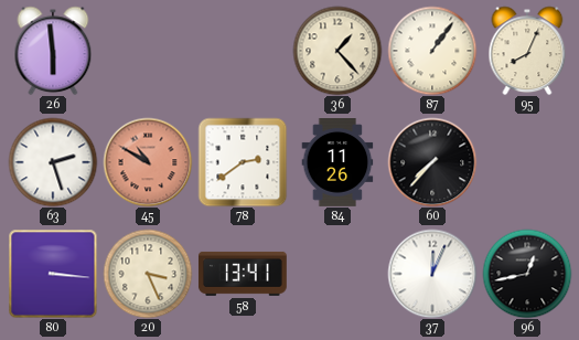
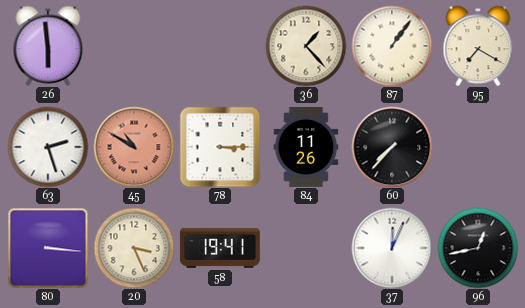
95: 8:04 -> 7:20 (478, 46)
78: 2:39 -> 3:15 (220, 147)
58: 13:41 -> 19:41 (220, 248)
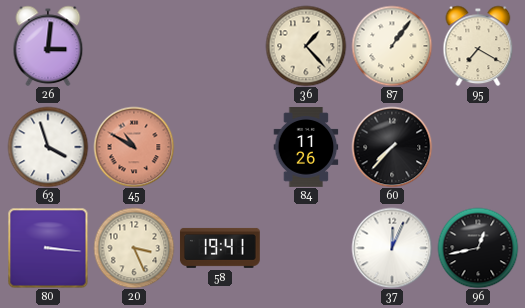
26: 5:59 -> 3:01 (48, 46)
63: 2:27 -> 3:57 (48, 147)
78: 3:15 -> none (220, 147)
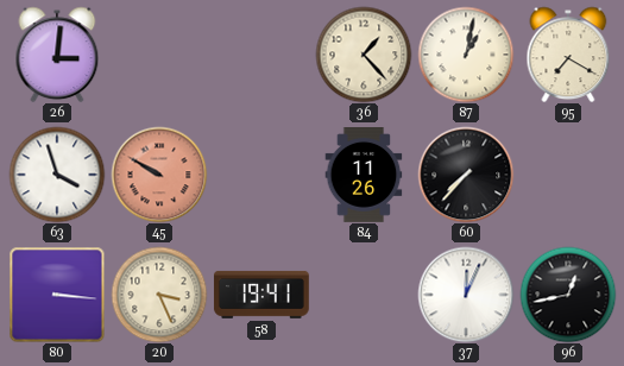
87: 1:06 -> 1:02 (466, 55)
45: 10:50 -> 9:50 (159, 175)
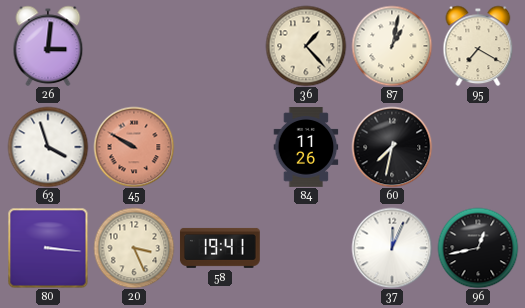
60: 7:37 -> 7:32 (392, 147)
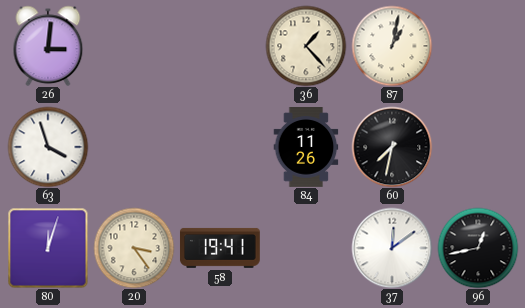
95: 7:20 -> none (478, 46)
45: 9:50 -> none (134, 147)
80: 3:16 -> 12:03 (48, 248)
20: 3:26 -> 3:24 (134, 248)
37: 12:04 -> 12:09 (392, 248)
